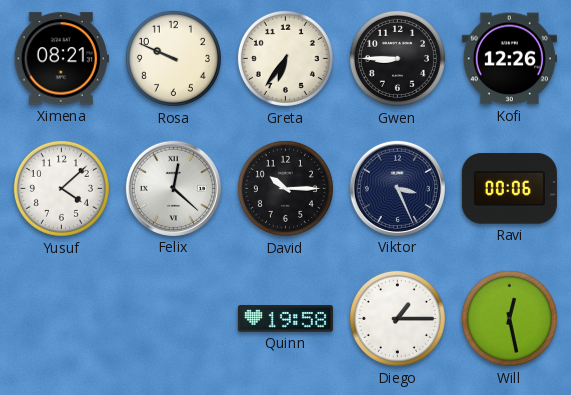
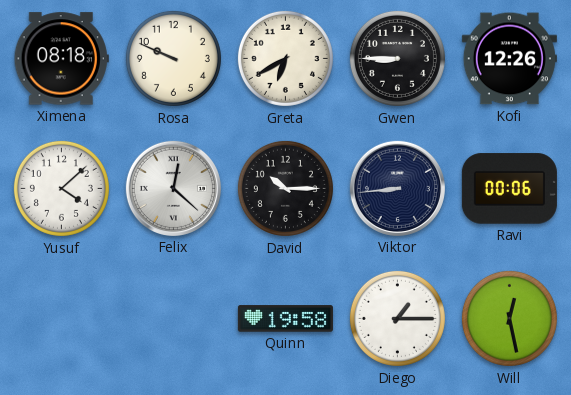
Ximena: 08:21 -> 08:18 (61, 59)
Greta: 6:36 -> 6:40 (285, 58)
Viktor: 3:26 -> 8:44 (397, 188)
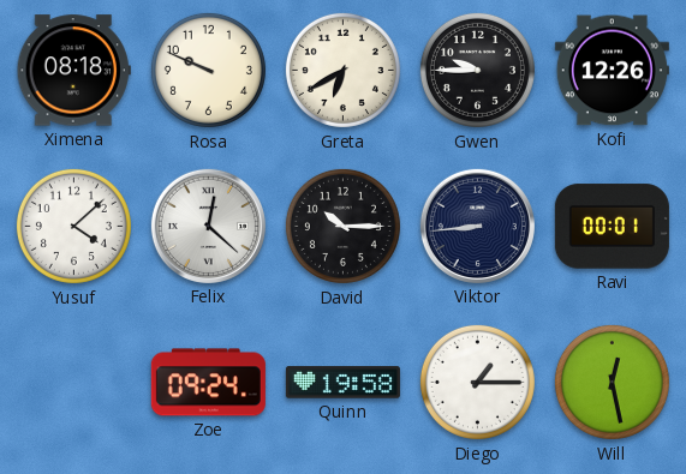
Gwen: 8:45 -> 9:45 (477, 70)
Ravi: 00:06 -> 00:01 (612, 227)
Zoe: none -> 09:24 (208, 383)
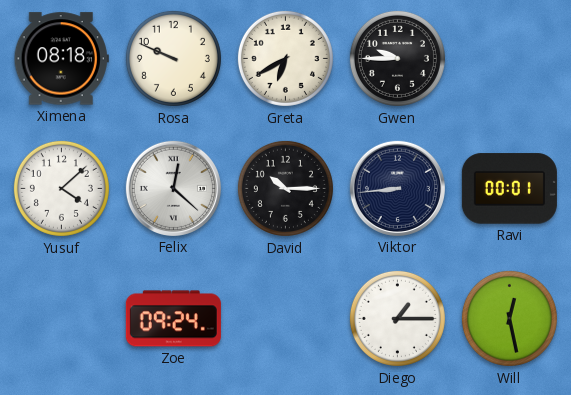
Kofi: 12:26 -> none (612, 71)
Quinn: 19:58 -> none (342, 383)
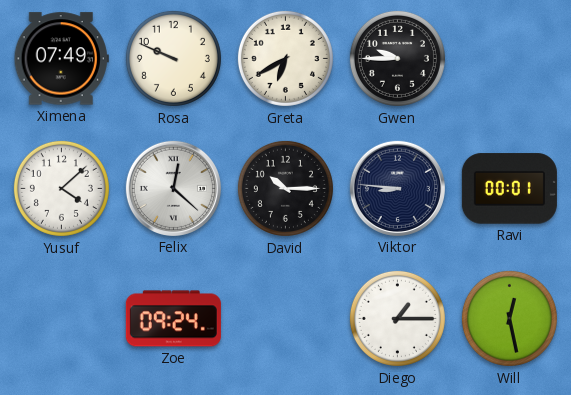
Ximena: 08:18 -> 07:49 (61, 59)
Viktor: 8:44 -> 8:46 (397, 188)
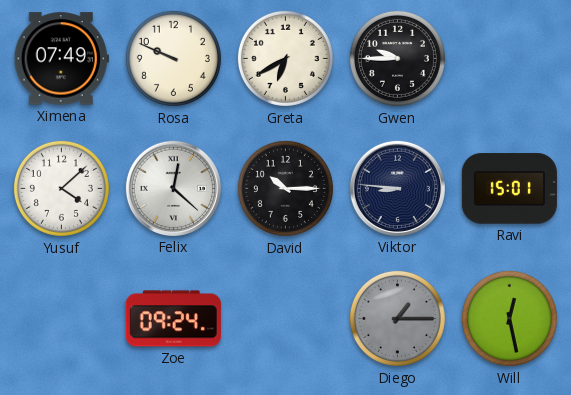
Ravi: 00:01 -> 15:01 (509, 189)
Diego dial: white -> grey (397, 318)
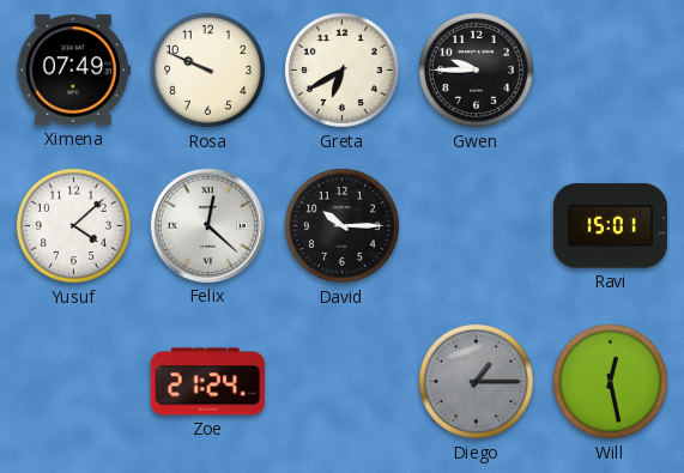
Viktor: 8:46 -> none (397, 188)
Zoe: 09:24 -> 21:24 (207, 382)
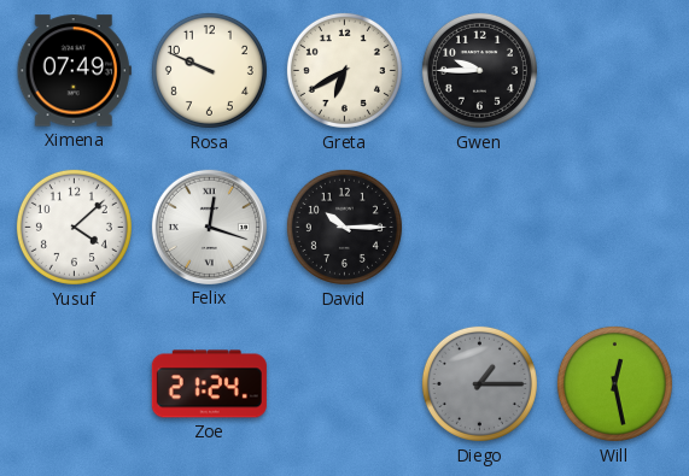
Felix: 12:22 -> 12:18 (209, 227)
Ravi: 15:01 -> none (610, 226)
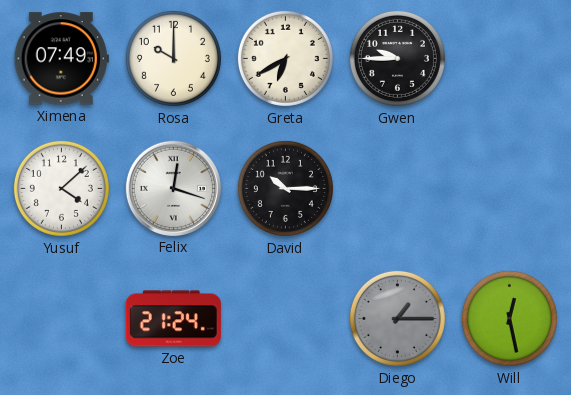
Rosa: 9:49 -> 10:00 (173, 58)
